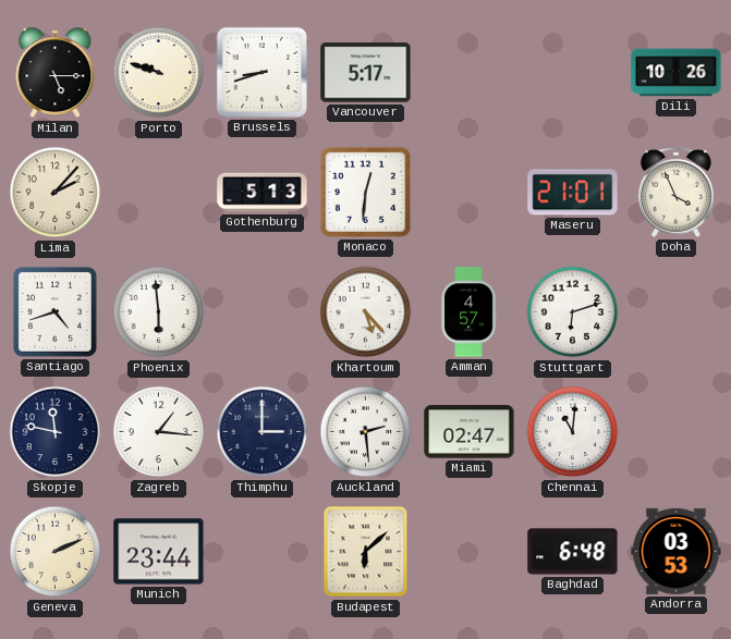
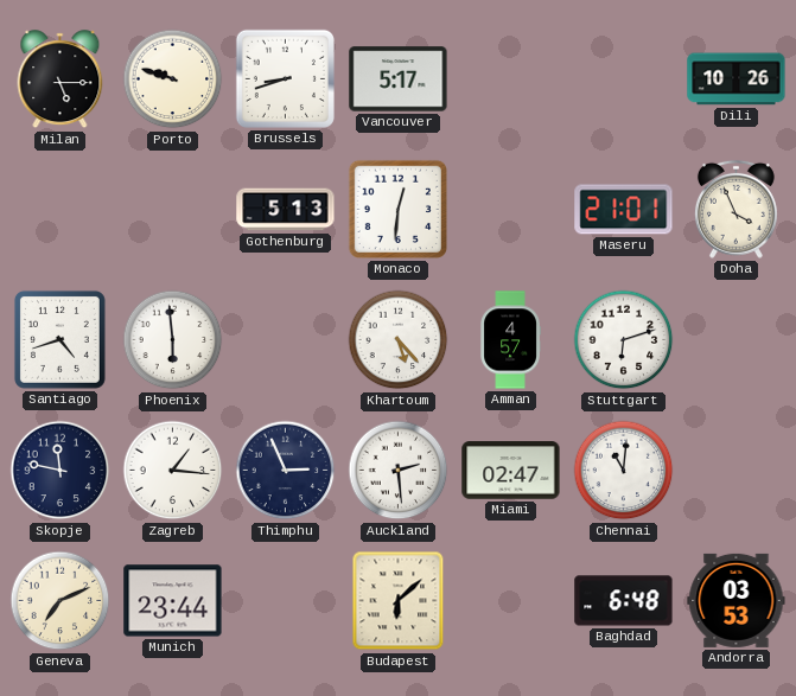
Lima: 2:07 -> none (56, 193)
Thimphu: 3:00 -> 2:56 (286, 471)
Geneva: 2:11 -> 7:11 (61, 601)
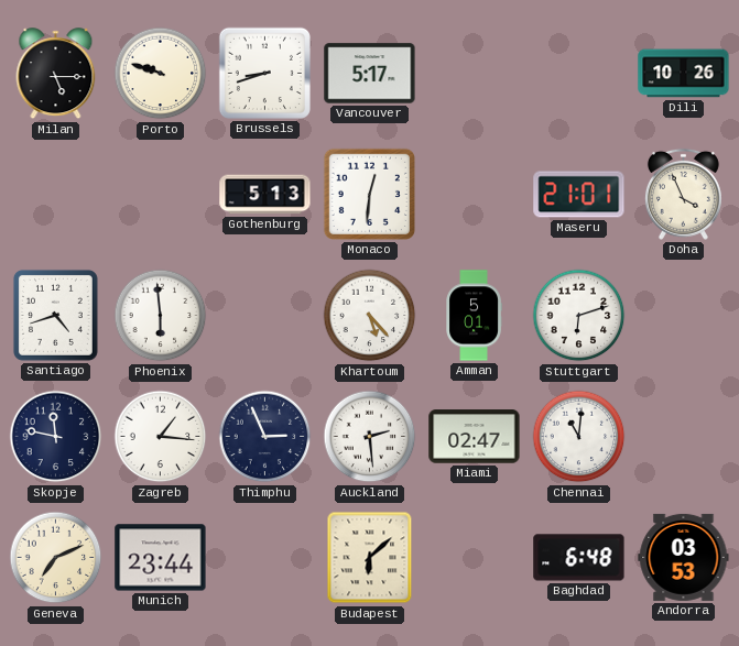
Amman: 4:57 -> 5:01 (474, 316)
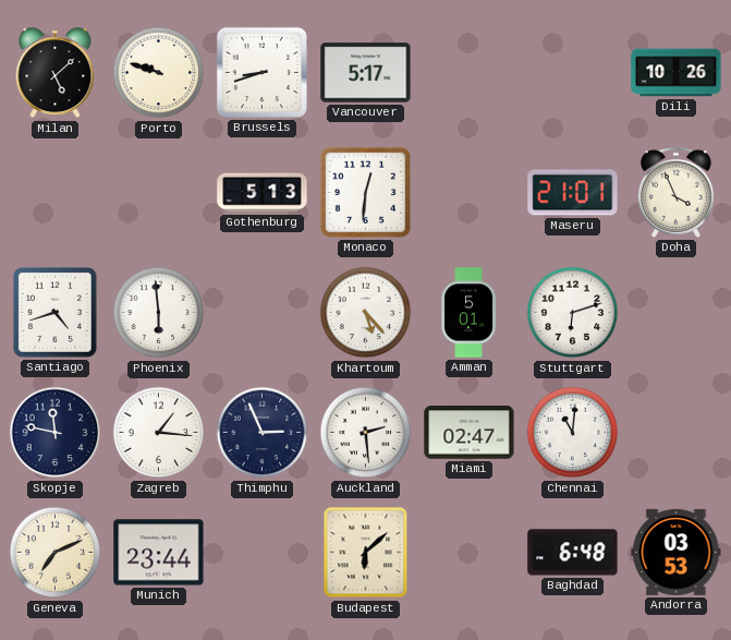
Milan: 5:15 -> 5:08 (56, 73)
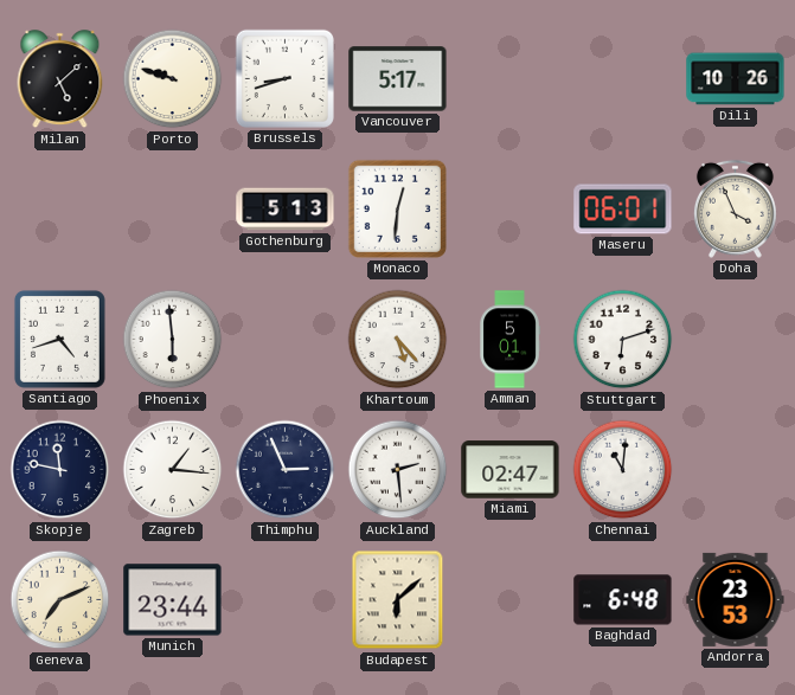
Maseru: 21:01 -> 06:01 (623, 210)
Andorra: 03:53 -> 23:53 (736, 599)
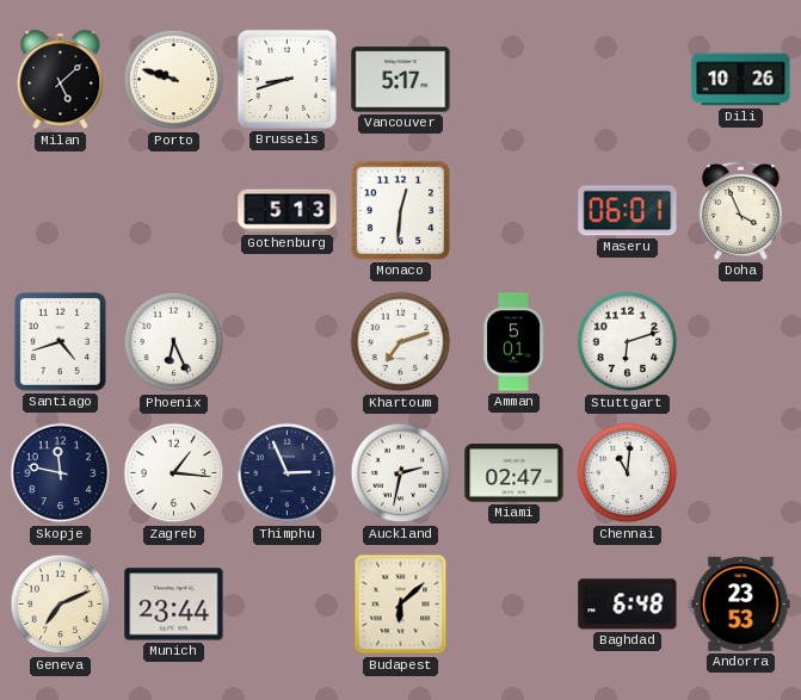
Phoenix: 5:59 -> 6:26 (174, 342)
Khartoum: 5:23 -> 7:12 (401, 342)
Auckland: 2:29 -> 2:32 (401, 473)
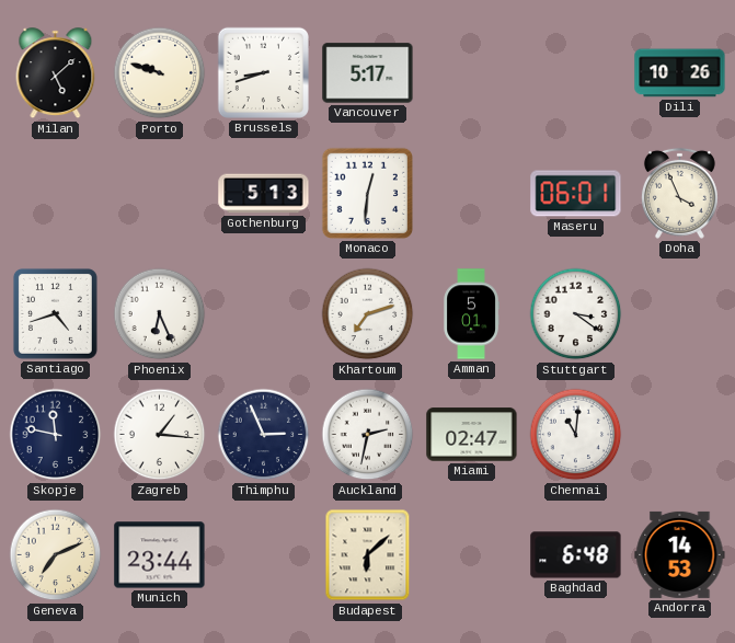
Stuttgart: 6:12 -> 3:21 (576, 314)
Andorra: 23:53 -> 14:53 (680, 554)
